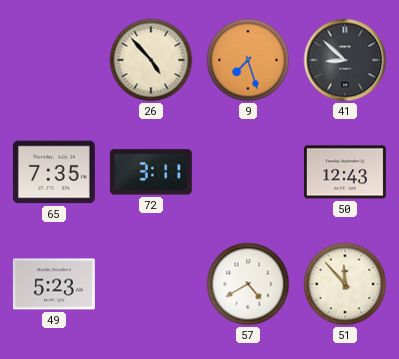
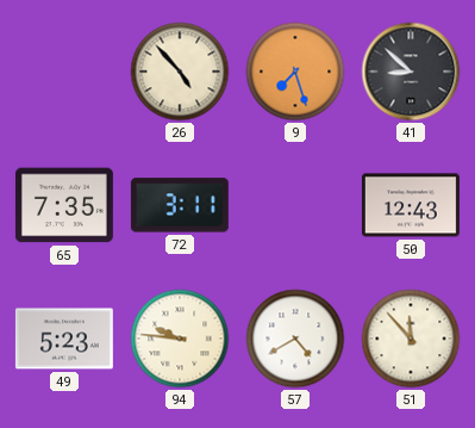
94: none -> 9:46 (180, 339)
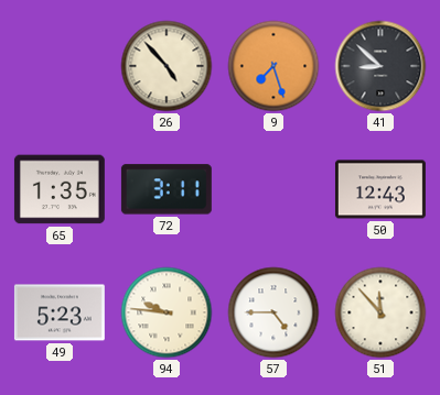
65: 7:35 -> 1:35 (60, 189)
57: 4:40 -> 4:45 (273, 312)
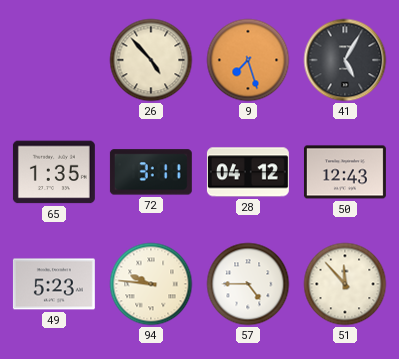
41: 8:52 -> 5:05 (345, 60)
28: none -> 04:12 (248, 172)
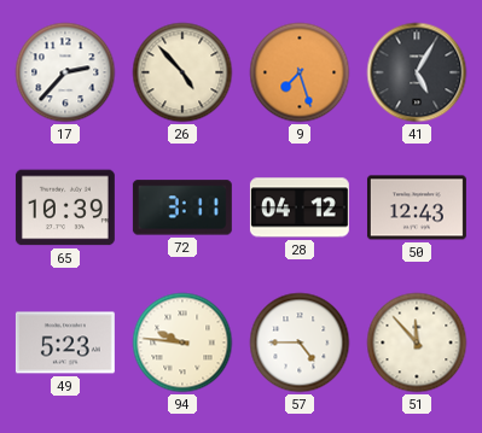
17: none -> 2:37 (65, 72)
65: 1:35 -> 10:39 (65, 207)
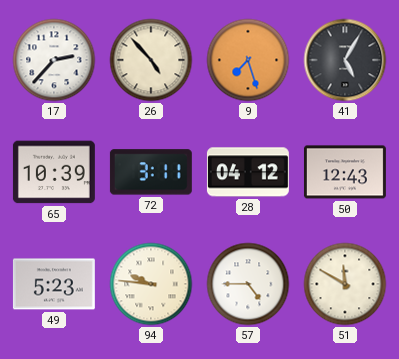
51: 11:53 -> 11:50 (345, 284)
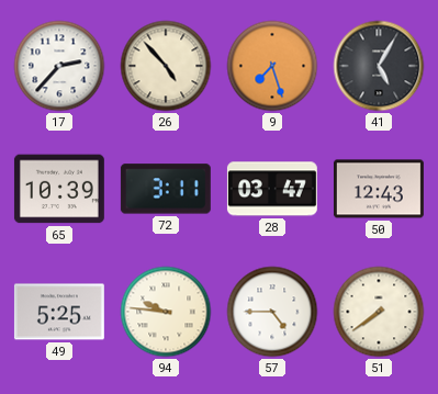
28: 04:12 -> 03:47 (272, 189)
49: 5:23 -> 5:25 (59, 312)
51: 11:50 -> 7:39 (379, 312)
